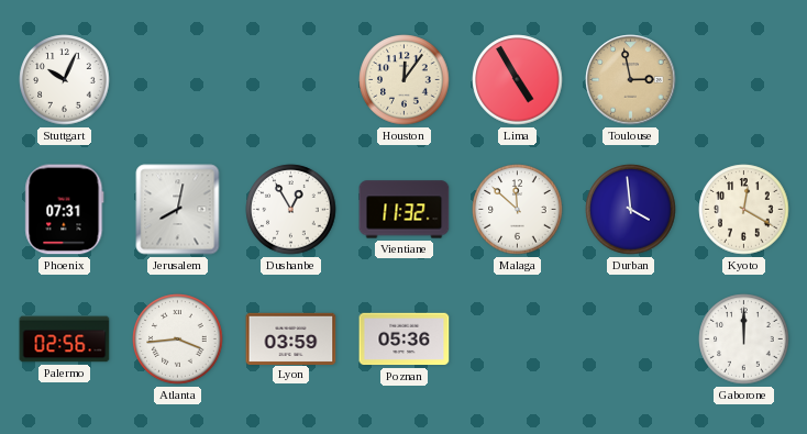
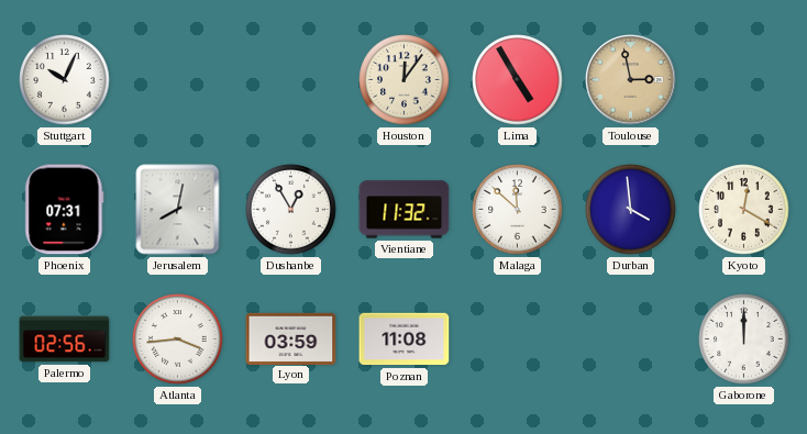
Poznan: 05:36 -> 11:08 (405, 340)
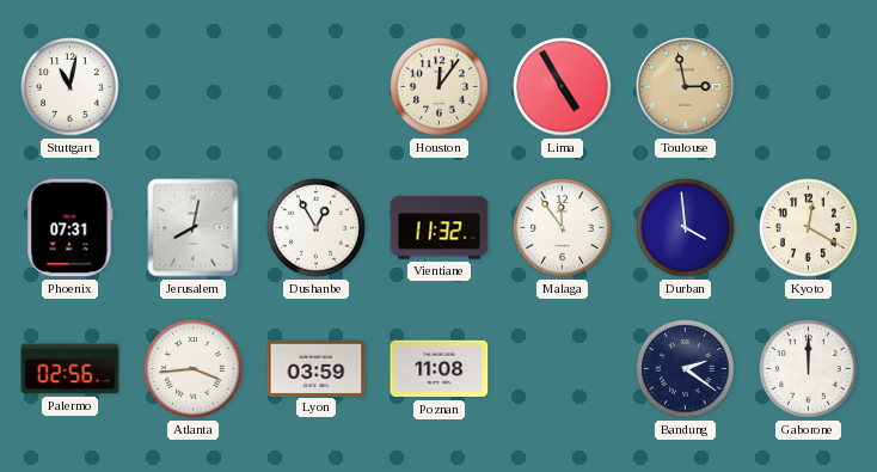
Stuttgart: 10:04 -> 11:02 (70, 87)
Malaga: 11:52 -> 11:54 (563, 228)
Bandung: none -> 2:21 (686, 369)
